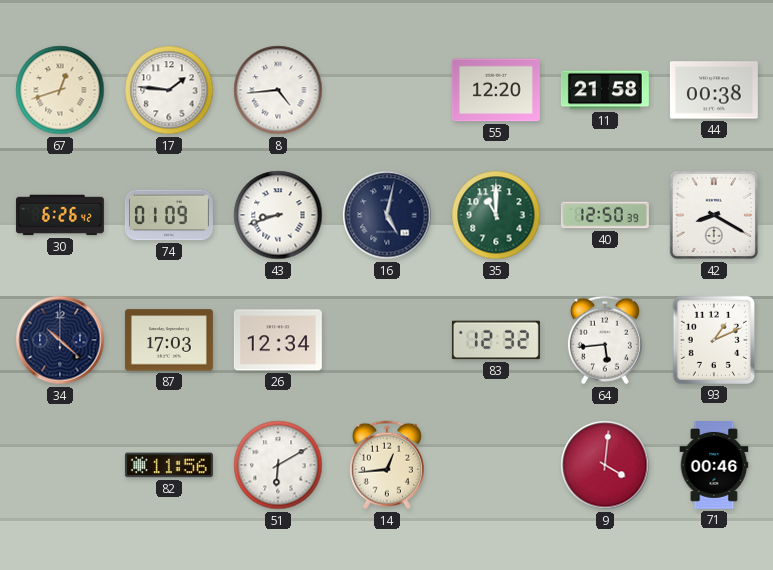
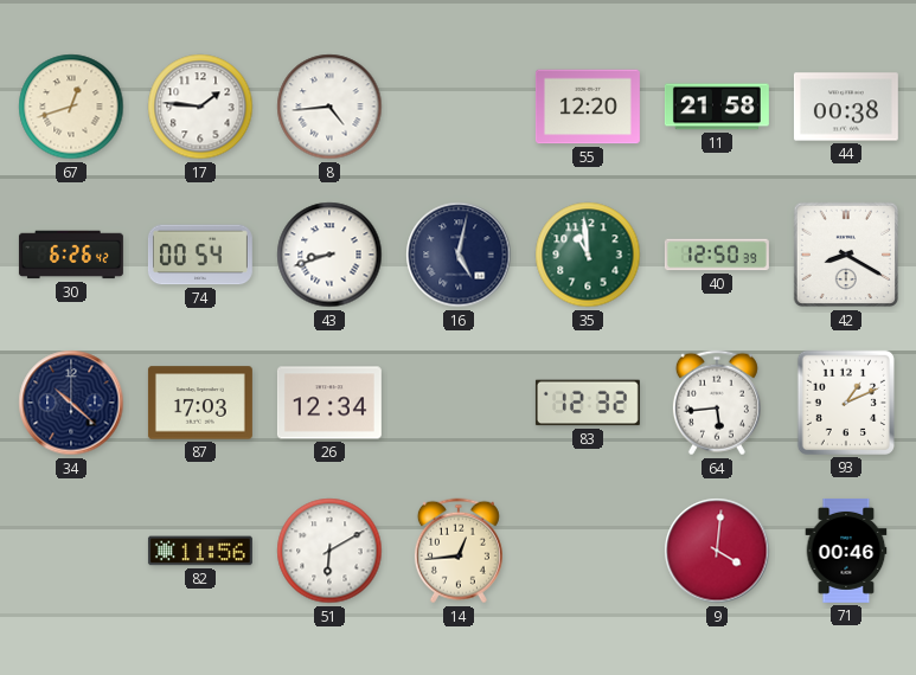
74: 01:09 -> 00:54 (200, 255)
35: 11:00 -> 10:59 (588, 255)
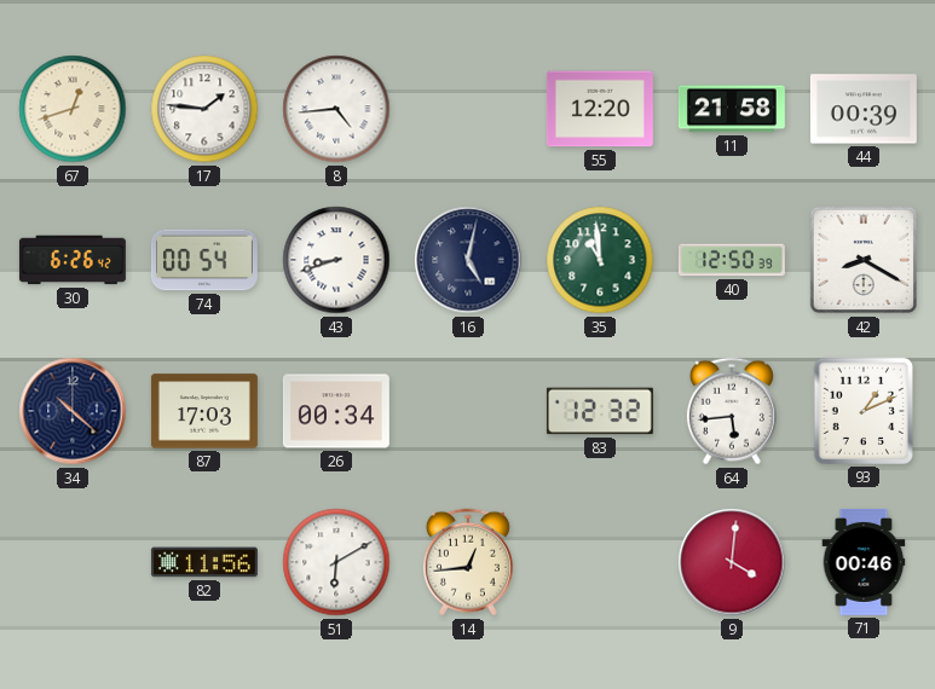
44: 00:38 -> 00:39 (864, 109)
26: 12:34 -> 00:34 (336, 411)
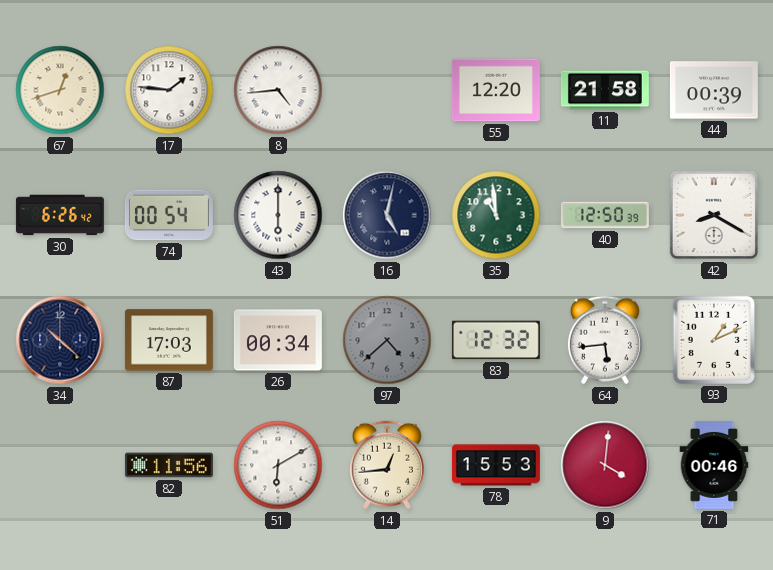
43: 8:42 -> 6:00 (278, 215)
97: none -> 4:38 (387, 340)
78: none -> 15:53 (496, 465)
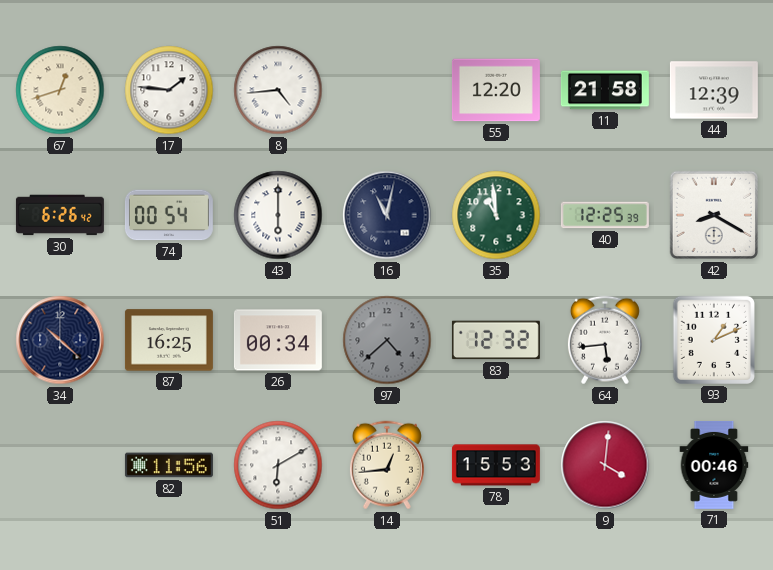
44: 00:39 -> 12:39 (714, 90)
16: 5:02 -> 11:02 (387, 215)
40: 12:50 -> 12:25 (605, 215)
87: 17:03 -> 16:25 (169, 340)
